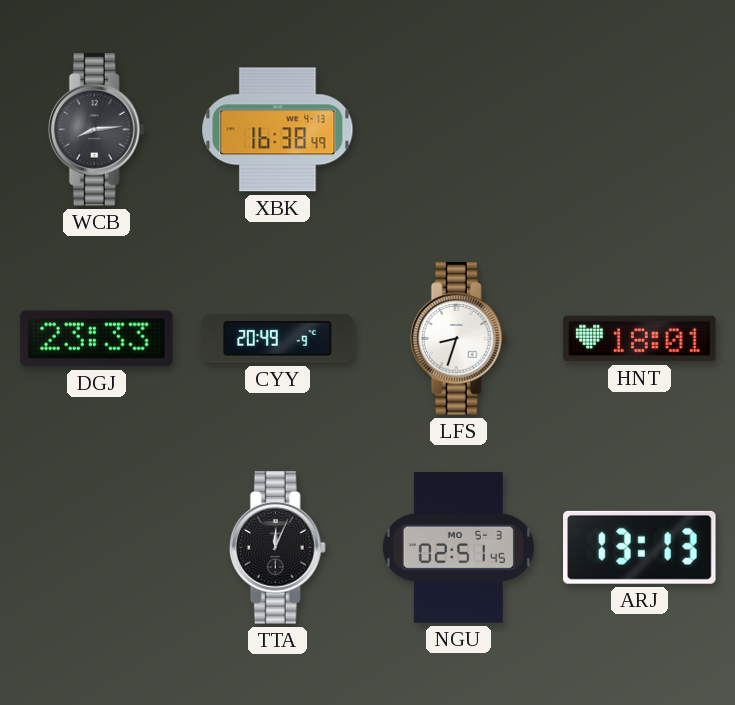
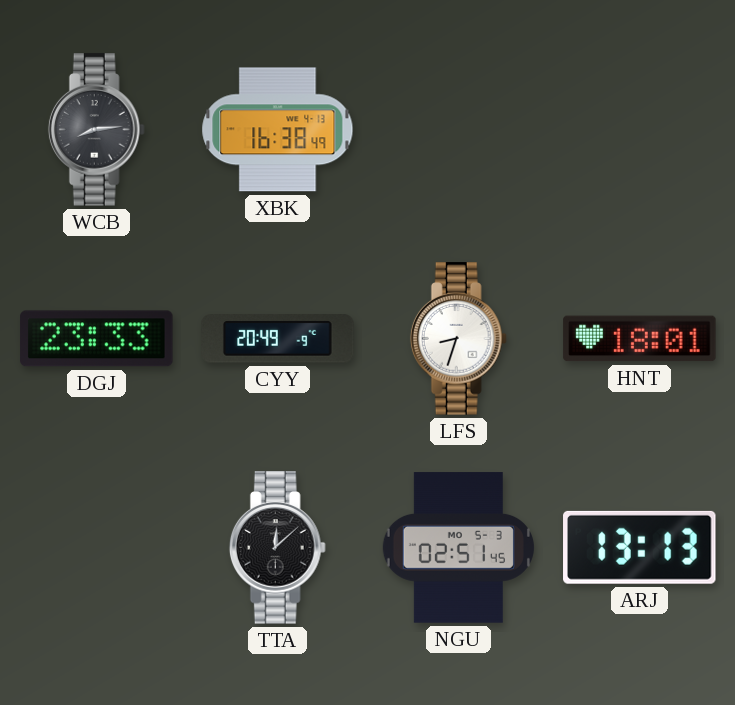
TTA: 12:04 -> 12:08 (277, 548)
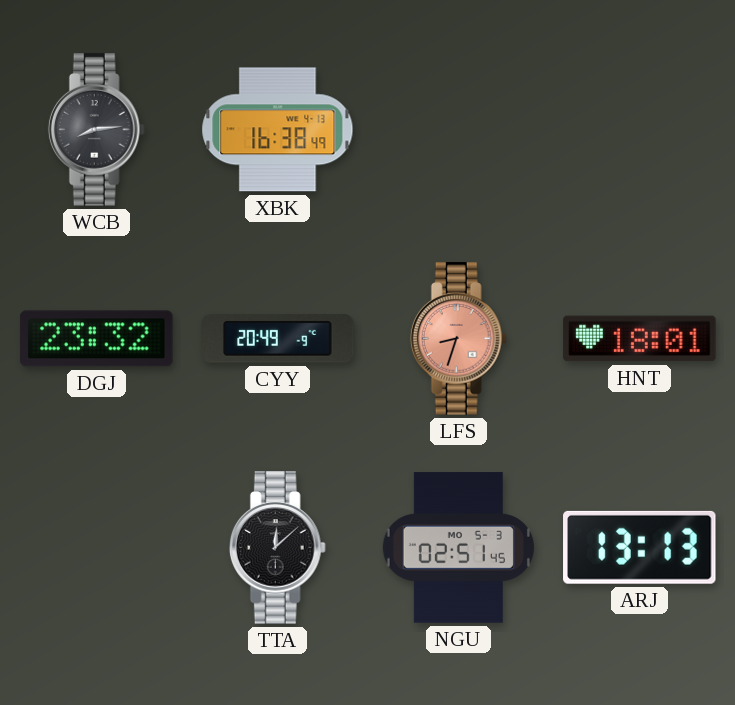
DGJ: 23:33 -> 23:32 (97, 339)
LFS dial: white -> salmon (458, 339)
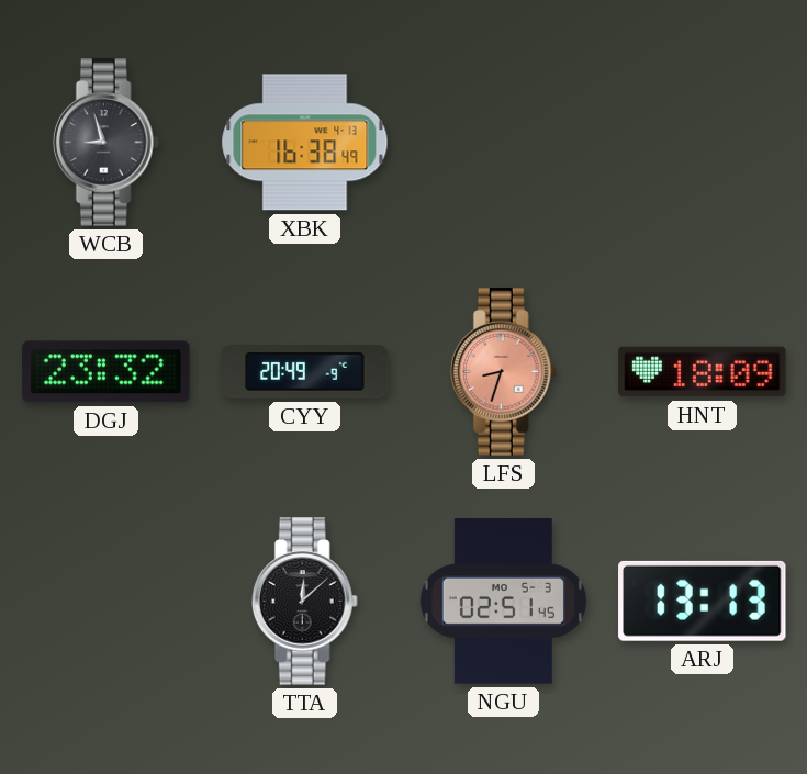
WCB: 8:14 -> 8:57 (105, 143)
HNT: 18:01 -> 18:09 (703, 372)
